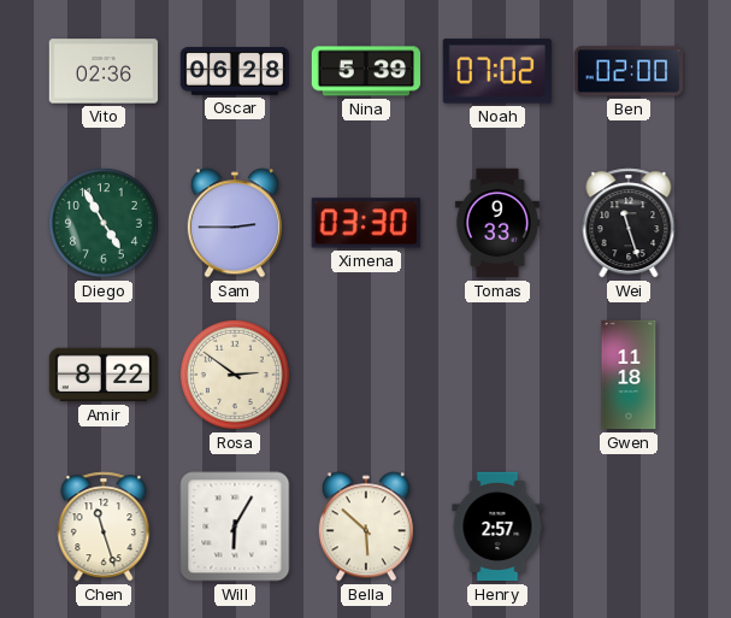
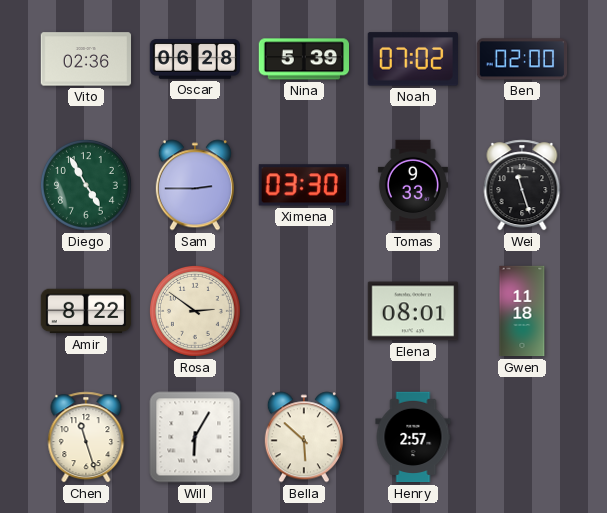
Elena: none -> 08:01 (413, 311)
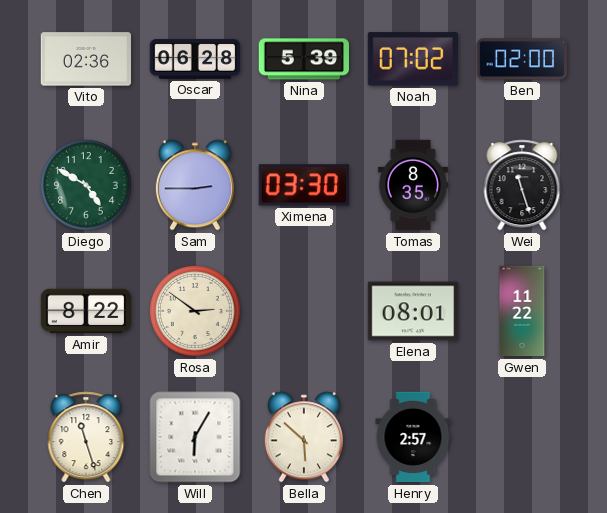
Diego: 4:55 -> 4:50 (86, 185)
Tomas: 9:33 -> 8:35 (413, 185)
Gwen: 11:18 -> 11:22 (522, 311)
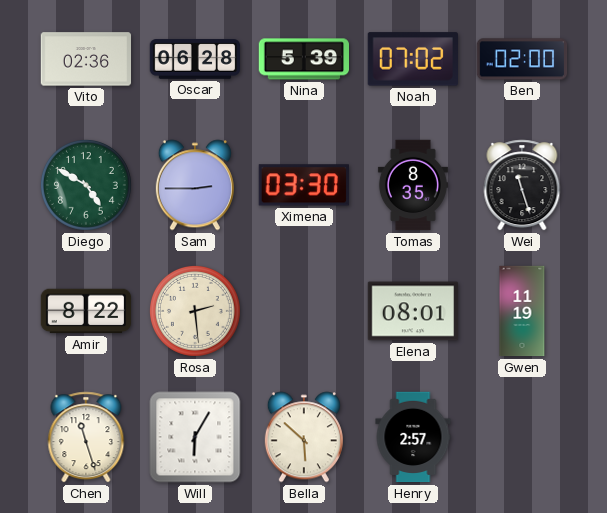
Rosa: 2:51 -> 2:29 (195, 311)
Gwen: 11:22 -> 11:19 (522, 311)
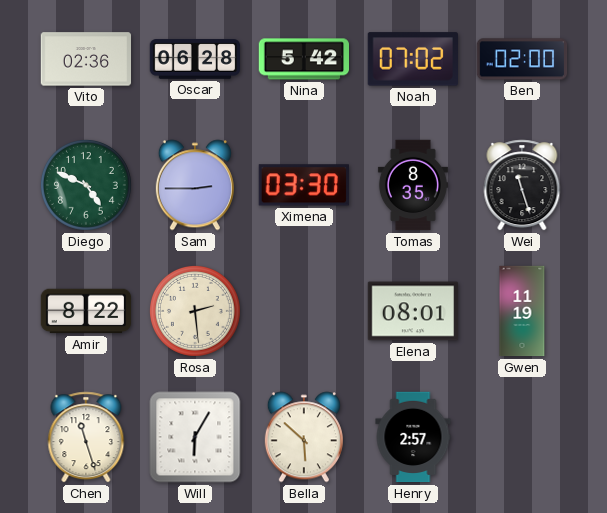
Nina: 5:39 -> 5:42 (303, 59)
Diego: 4:50 -> 4:49 (86, 185)
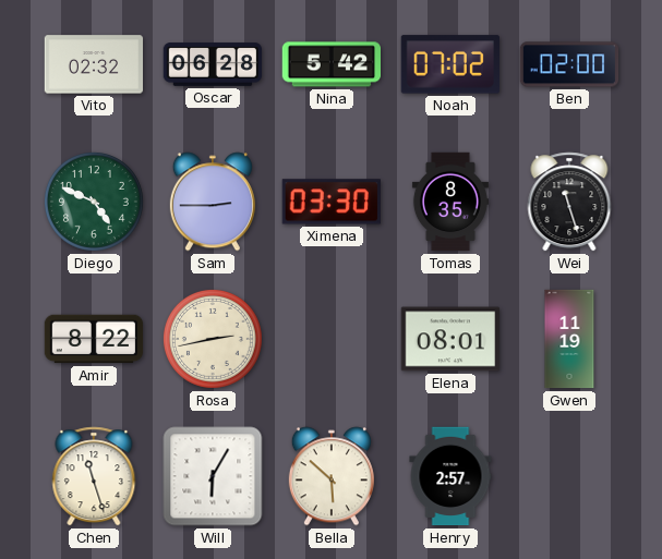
Vito: 02:36 -> 02:32 (94, 64)
Rosa: 2:29 -> 2:43 (213, 339)
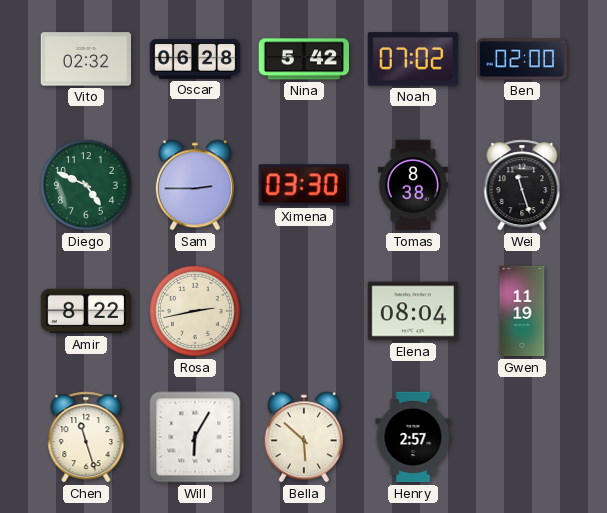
Tomas: 8:35 -> 8:38 (413, 185)
Elena: 08:01 -> 08:04 (413, 311)
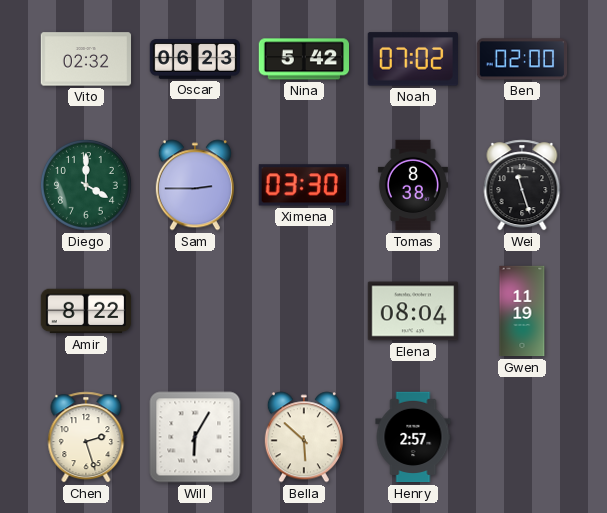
Oscar: 06:28 -> 06:23 (195, 59)
Diego: 4:49 -> 4:00 (86, 185)
Rosa: 2:43 -> none (195, 311)
Chen: 11:27 -> 2:27 (86, 437)
